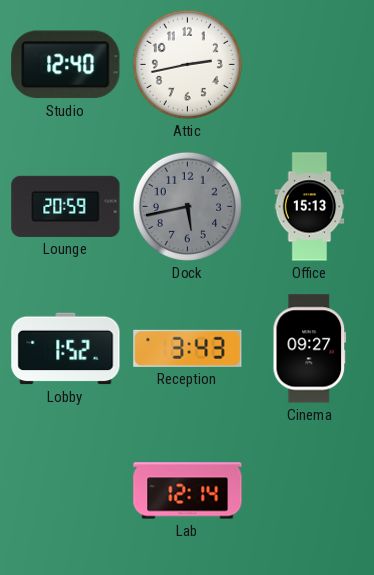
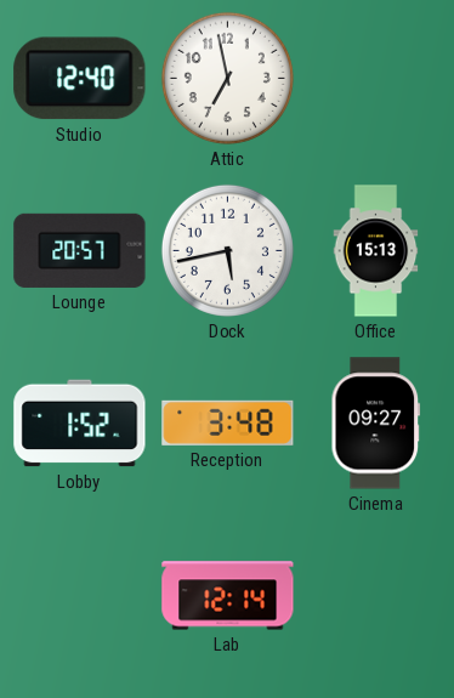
Attic: 2:43 -> 6:58 (227, 78)
Lounge: 20:59 -> 20:57 (80, 250)
Dock dial: grey -> white (227, 250)
Reception: 3:43 -> 3:48 (228, 422)
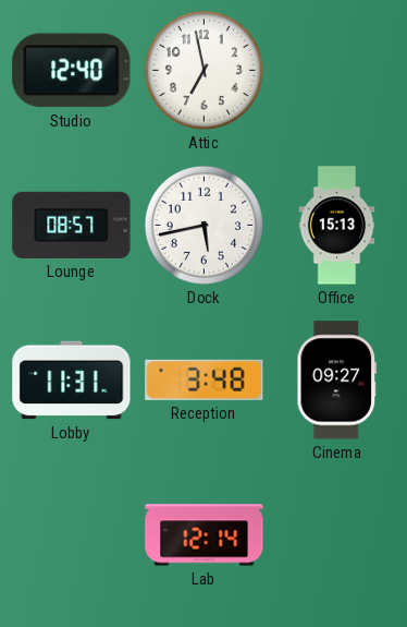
Lounge: 20:57 -> 08:57 (72, 225)
Lobby: 1:52 -> 11:31 (72, 381)
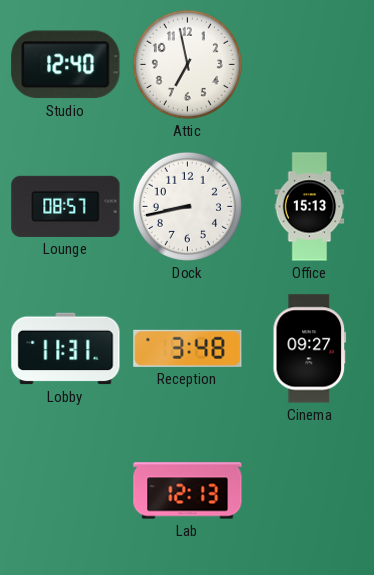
Dock: 5:43 -> 8:43 (187, 206)
Lab: 12:14 -> 12:13 (188, 491)
